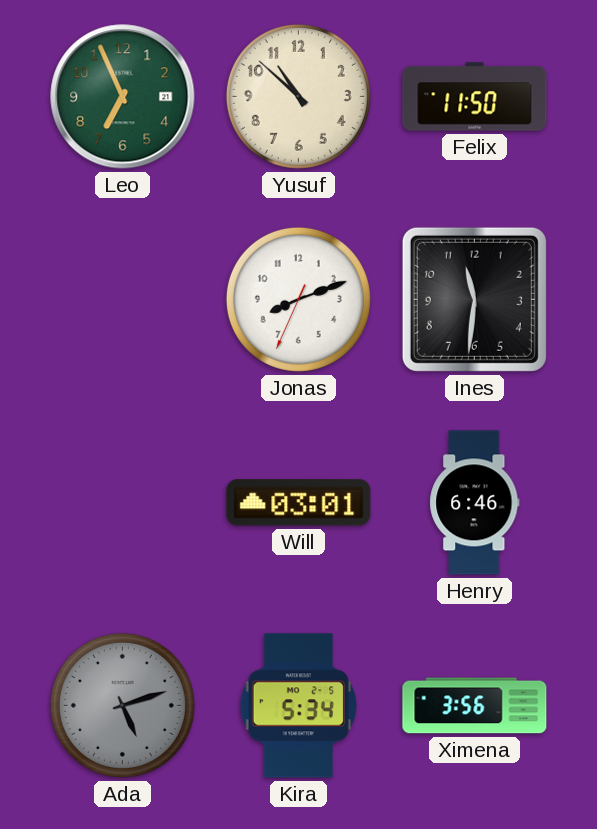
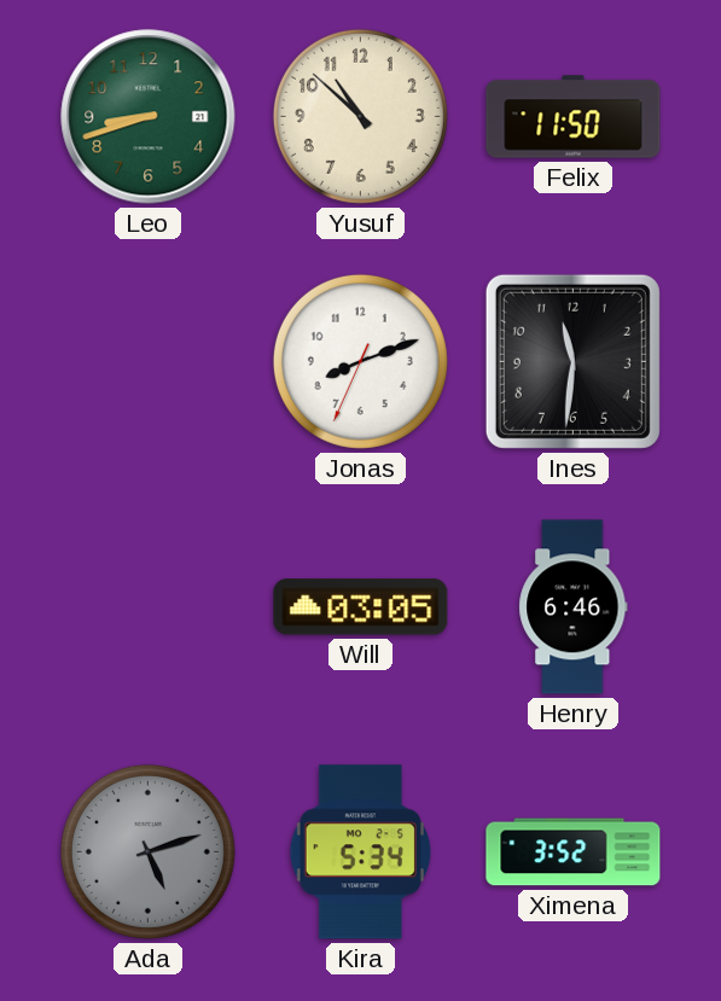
Leo: 6:56 -> 8:42 (149, 117)
Will: 03:01 -> 03:05 (361, 607)
Ximena: 3:56 -> 3:52 (574, 852)
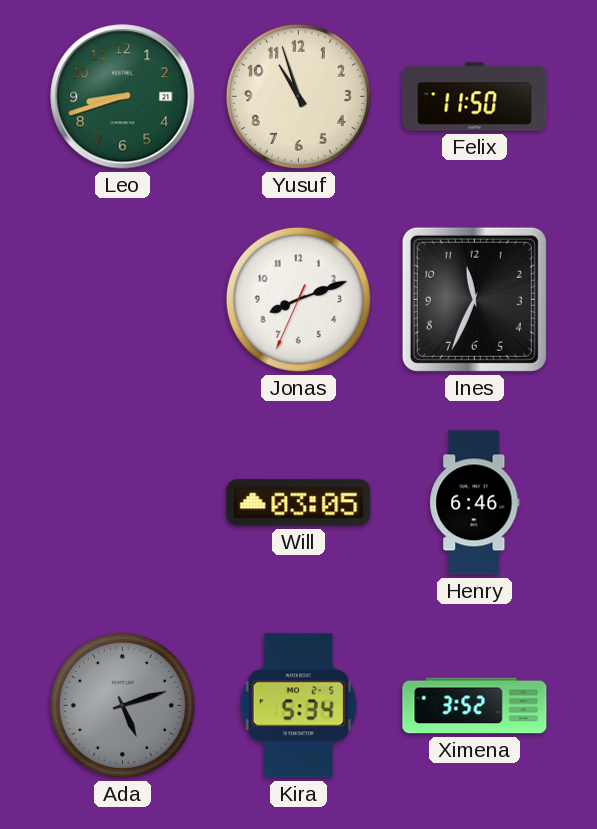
Yusuf: 10:52 -> 10:57 (298, 96)
Ines: 11:31 -> 11:34 (474, 299)
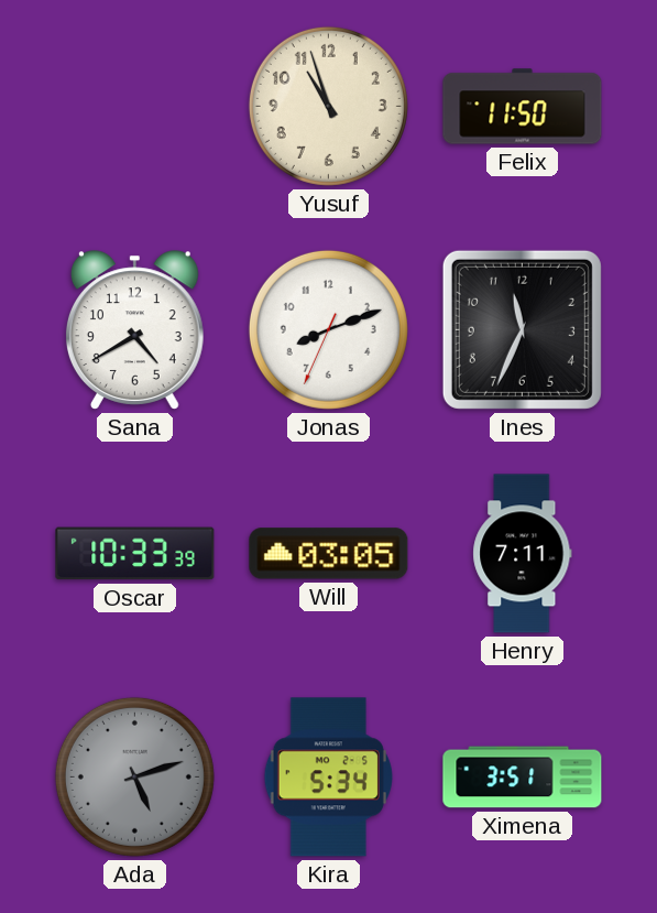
Leo: 8:42 -> none (123, 97)
Sana: none -> 4:40 (134, 330)
Oscar: none -> 10:33 (135, 554)
Henry: 6:46 -> 7:11 (523, 554)
Ximena: 3:52 -> 3:51 (523, 778)
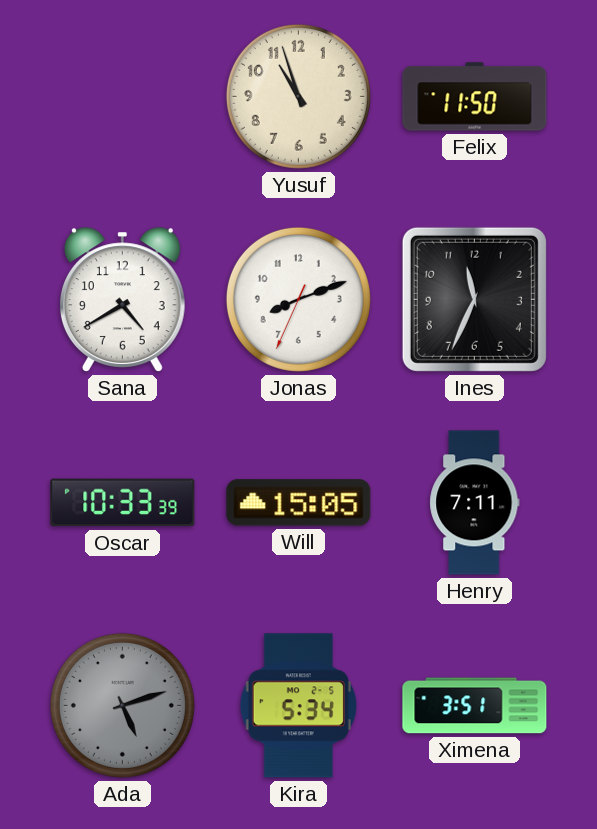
Will: 03:05 -> 15:05 (299, 503)
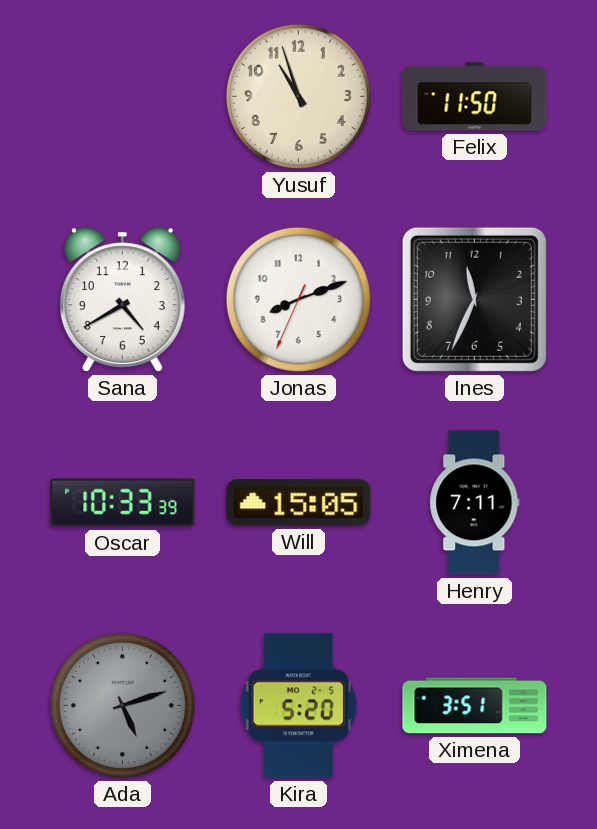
Kira: 5:34 -> 5:20 (298, 706)
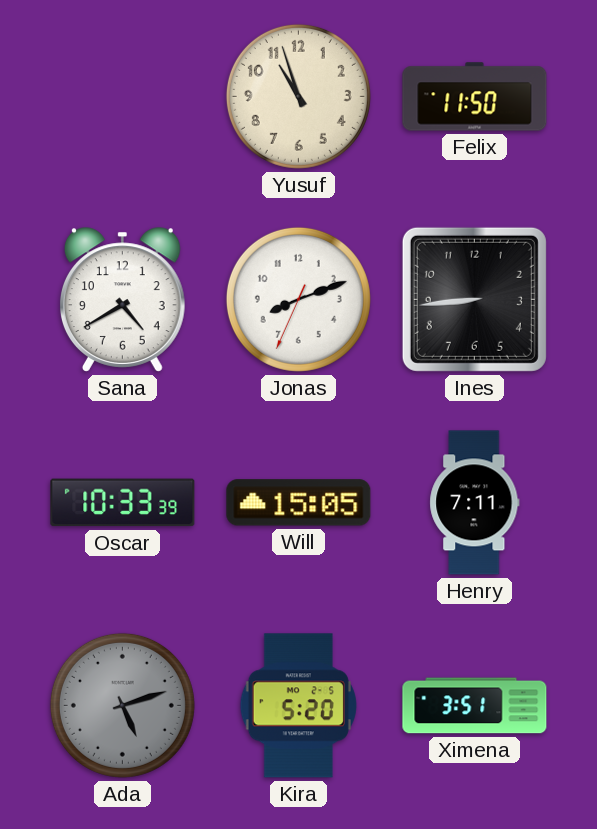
Ines: 11:34 -> 8:44 (474, 299)
